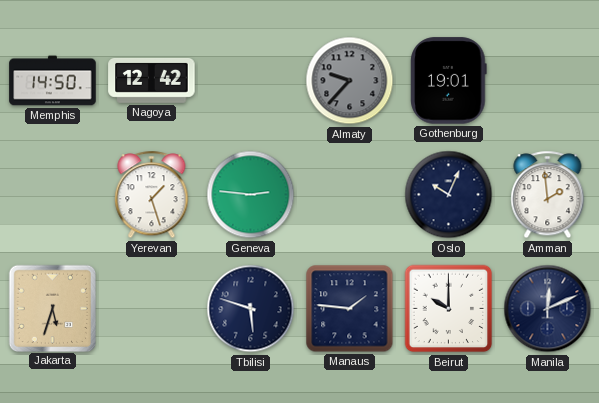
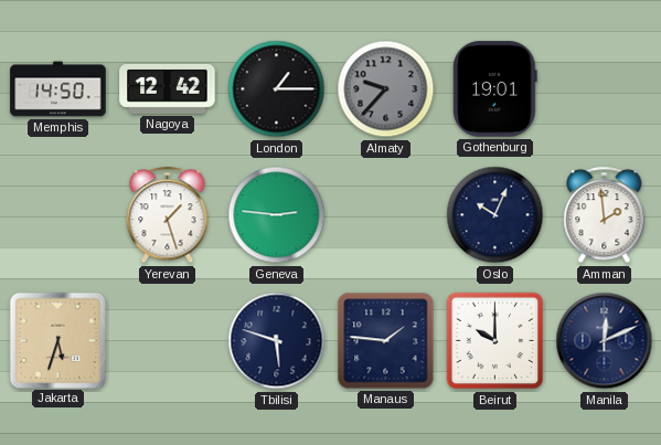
London: none -> 1:15 (277, 89)
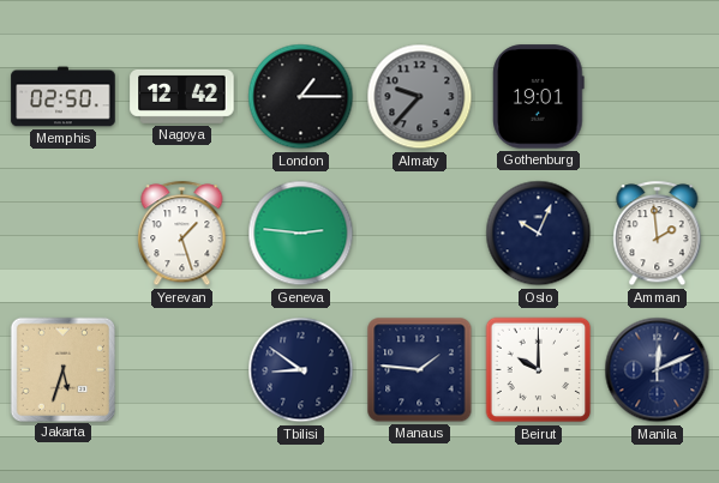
Memphis: 14:50 -> 02:50 (64, 97)
Tbilisi: 5:48 -> 8:51 (301, 370)
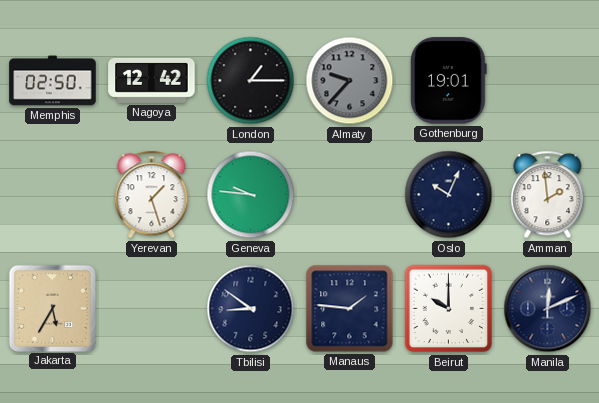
Geneva: 2:46 -> 9:46 (251, 195)
Jakarta: 5:33 -> 5:35 (52, 308)
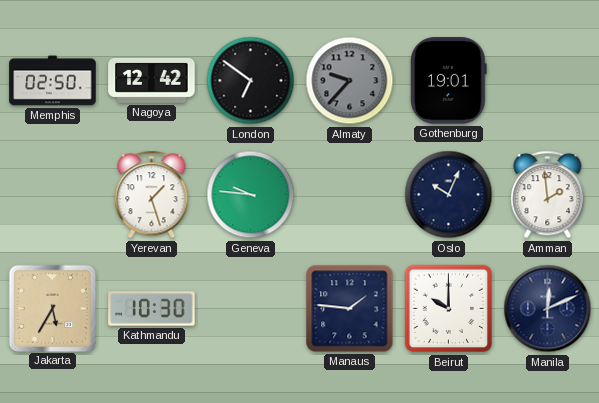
London: 1:15 -> 6:51 (251, 81)
Kathmandu: none -> 10:30 (152, 309)
Tbilisi: 8:51 -> none (251, 309)
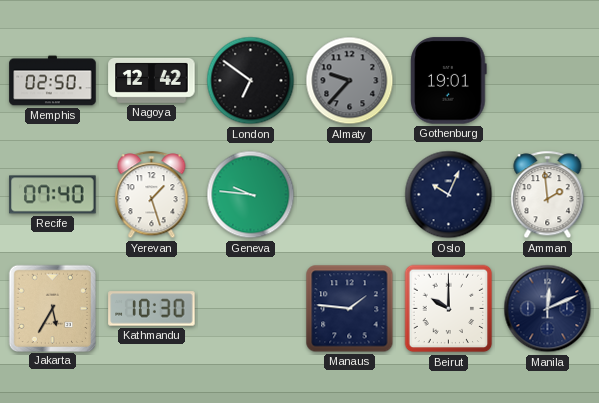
Recife: none -> 07:40 (53, 195)
